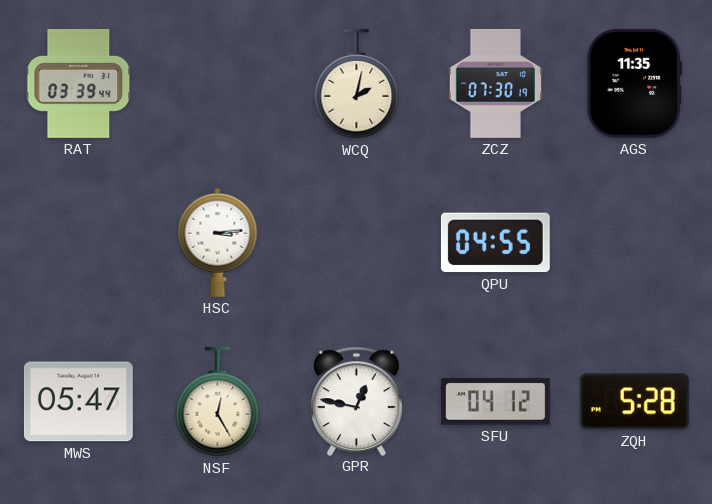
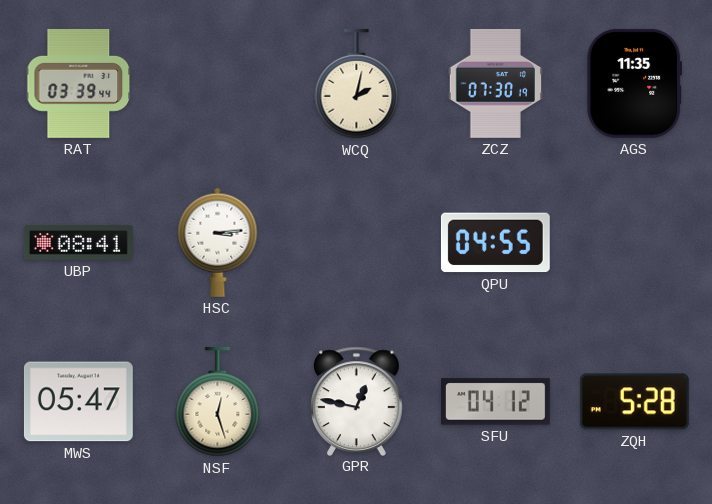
UBP: none -> 08:41 (78, 243)
NSF: 12:25 -> 12:27 (218, 402)
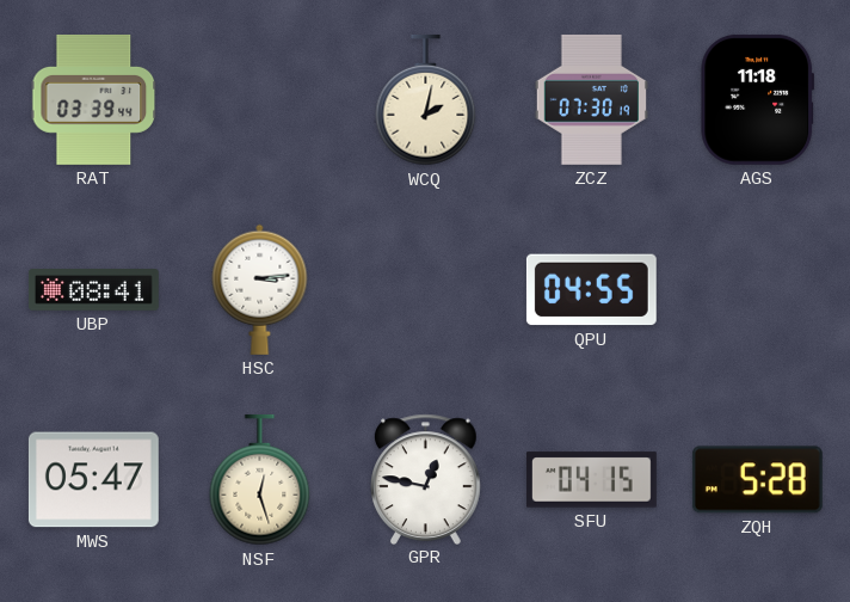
AGS: 11:35 -> 11:18 (758, 99)
SFU: 04:12 -> 04:15 (591, 480)
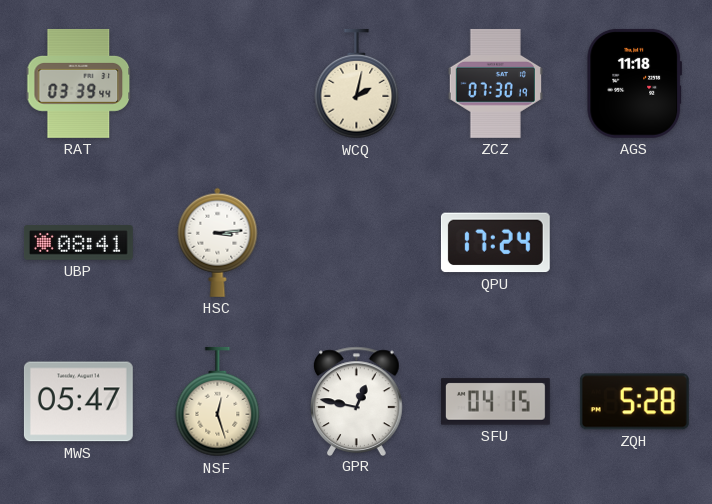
QPU: 04:55 -> 17:24 (495, 243)
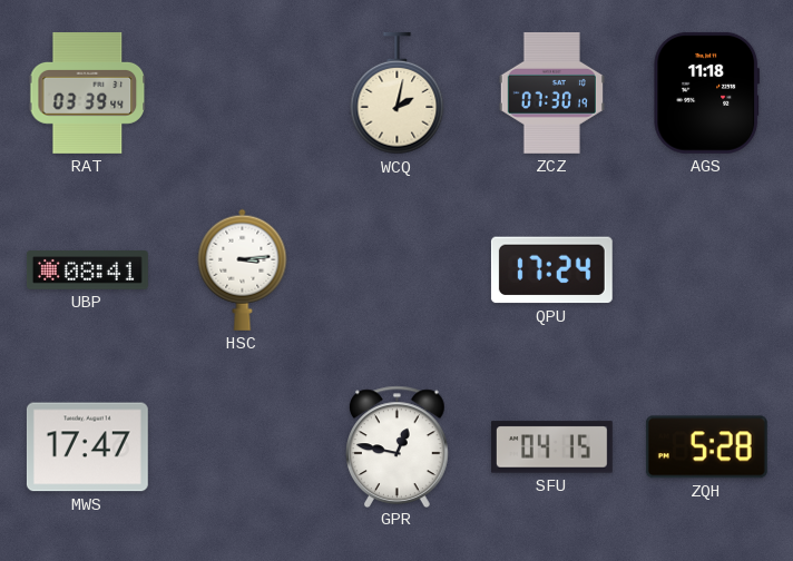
MWS: 05:47 -> 17:47 (87, 447)
NSF: 12:27 -> none (218, 402)
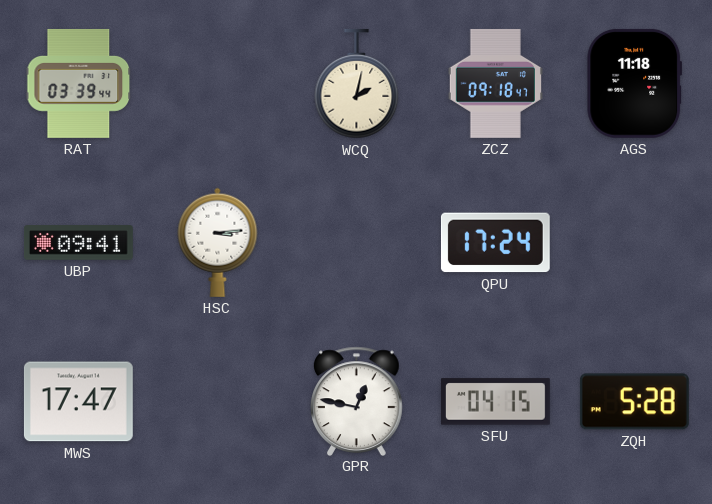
ZCZ: 07:30 -> 09:18 (495, 83)
UBP: 08:41 -> 09:41 (78, 243)
